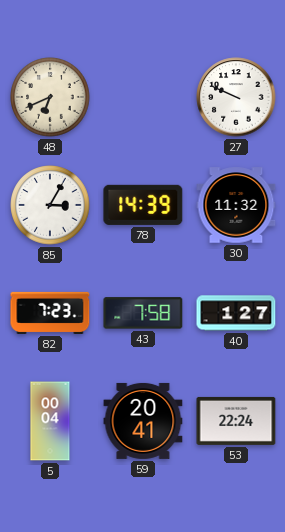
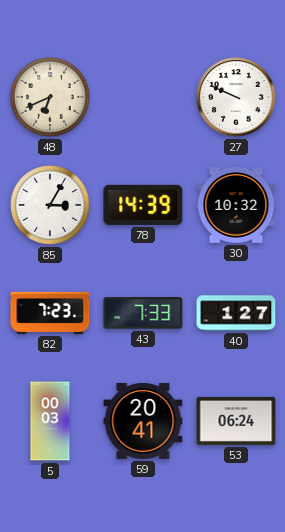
30: 11:32 -> 10:32 (236, 205)
43: 7:58 -> 7:33 (143, 313)
5: 00:04 -> 00:03 (50, 421)
53: 22:24 -> 06:24 (236, 421)
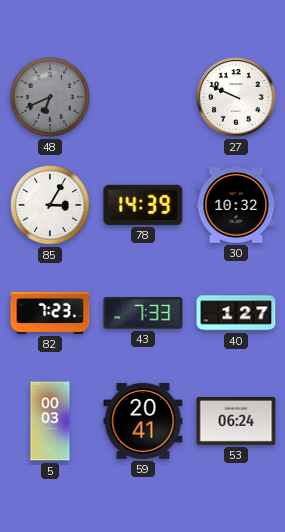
48 dial: cream -> grey (50, 97)
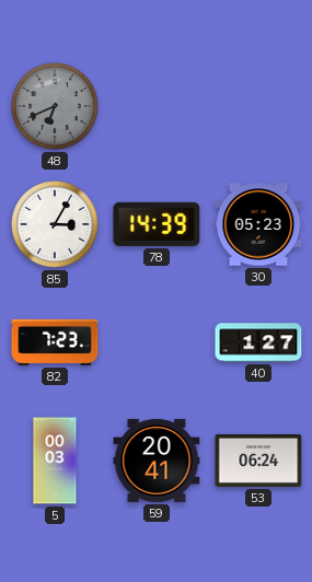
27: 9:49 -> none (236, 97)
30: 10:32 -> 05:23 (258, 224)
43: 7:33 -> none (143, 313)
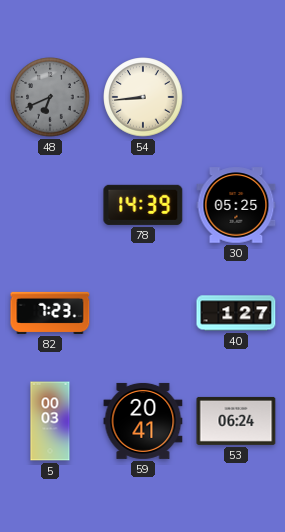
54: none -> 8:44 (143, 97)
85: 3:05 -> none (55, 224)
30: 05:23 -> 05:25 (236, 205)
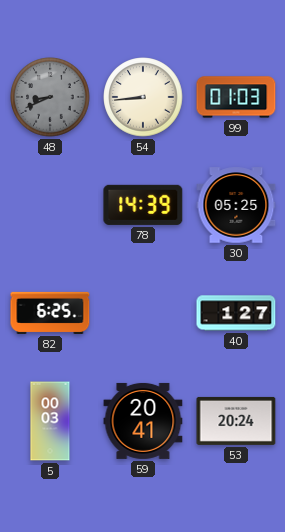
48: 6:41 -> 8:41 (50, 97)
99: none -> 01:03 (236, 97)
82: 7:23 -> 6:25 (50, 313)
53: 06:24 -> 20:24 (236, 421)
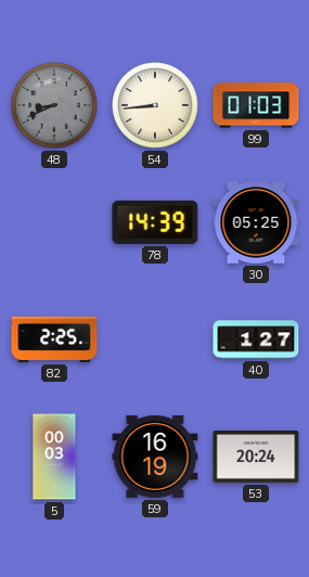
82: 6:25 -> 2:25 (54, 339)
59: 20:41 -> 16:19 (155, 457)
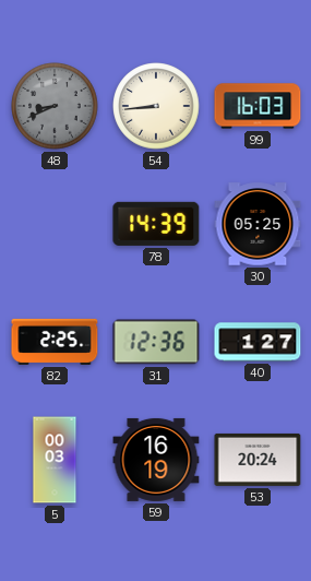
99: 01:03 -> 16:03 (258, 106)
31: none -> 12:36 (156, 342)
